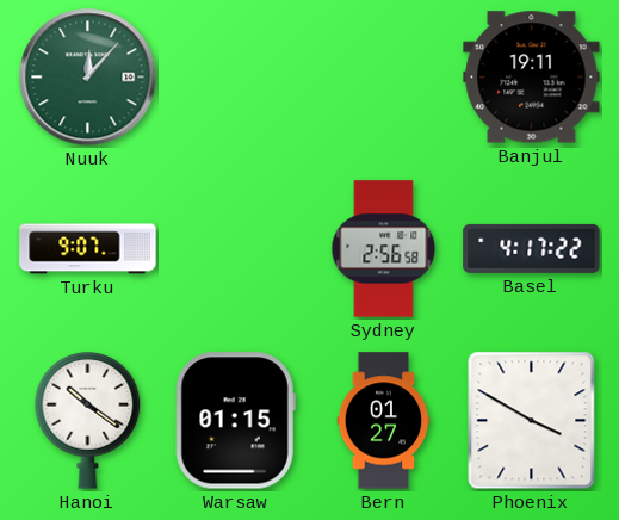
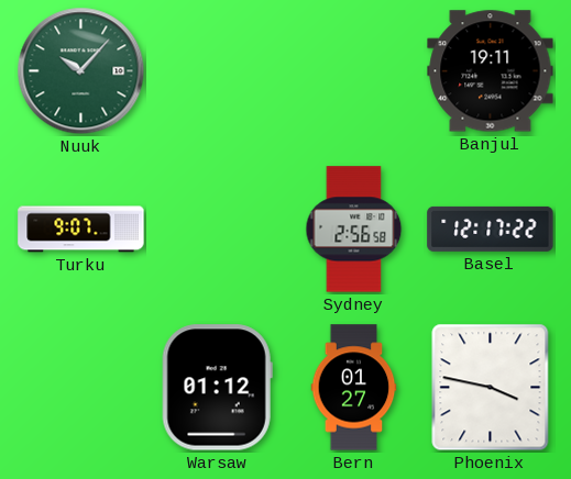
Nuuk: 12:07 -> 10:07 (81, 71)
Basel: 4:17 -> 12:17 (491, 229)
Hanoi: 10:21 -> none (88, 421)
Warsaw: 01:15 -> 01:12 (217, 388)
Phoenix: 3:50 -> 3:47 (491, 388)
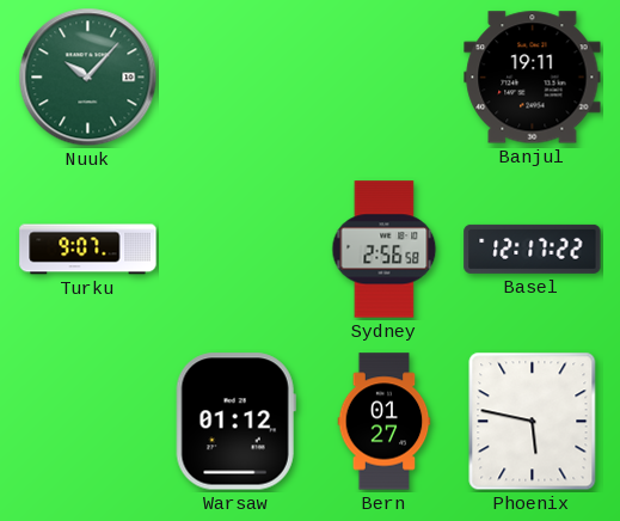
Phoenix: 3:47 -> 5:47 (533, 422)
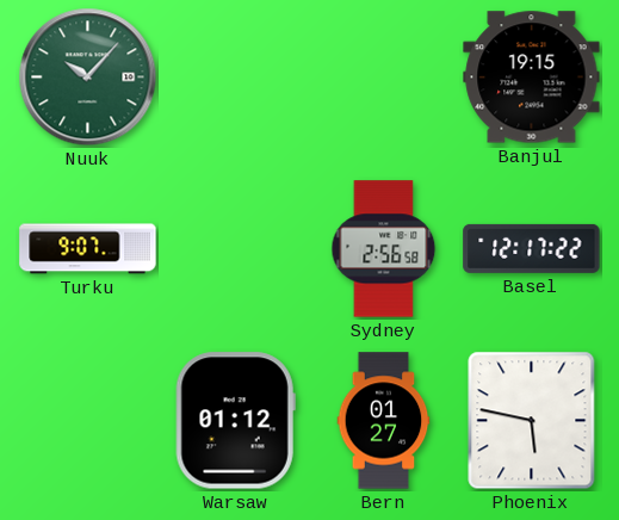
Banjul: 19:11 -> 19:15 (532, 78)
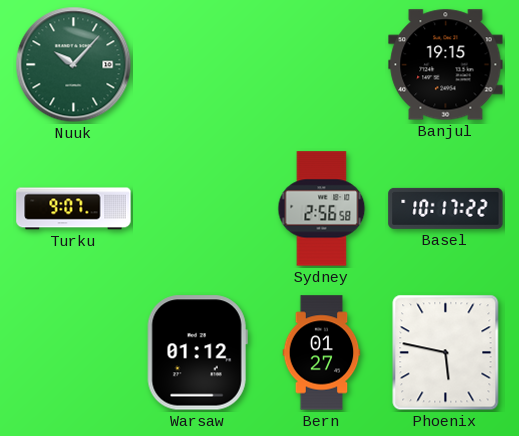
Basel: 12:17 -> 10:17 (446, 208)
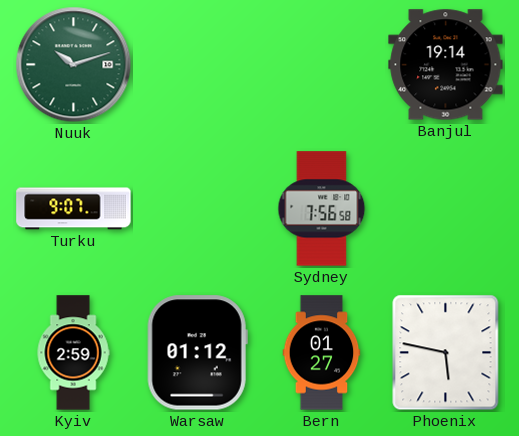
Nuuk: 10:07 -> 10:12 (74, 65)
Banjul: 19:15 -> 19:14 (446, 65)
Sydney: 2:56 -> 7:56 (322, 209)
Basel: 10:17 -> none (446, 208)
Kyiv: none -> 2:59 (73, 353)
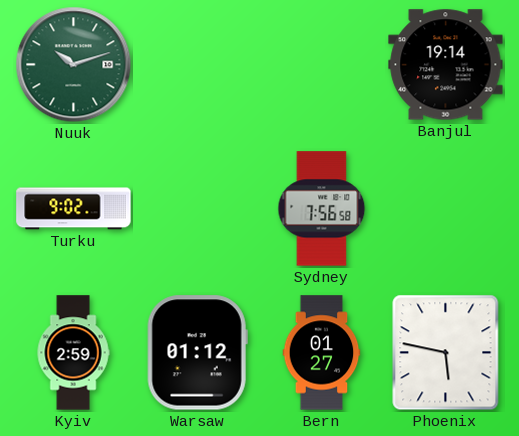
Turku: 9:07 -> 9:02 (74, 209)
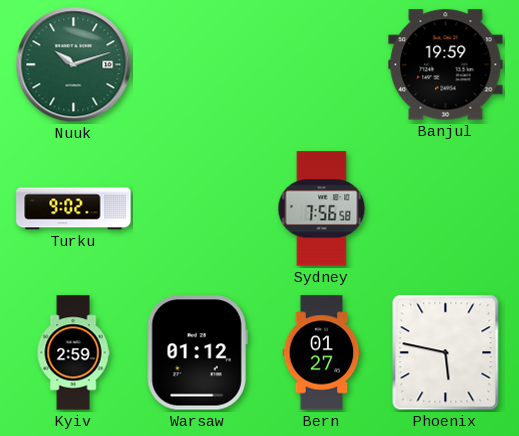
Banjul: 19:14 -> 19:59 (446, 65)
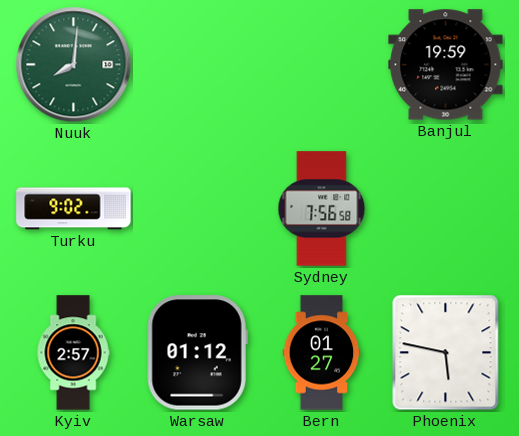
Nuuk: 10:12 -> 8:01 (74, 65)
Kyiv: 2:59 -> 2:57 (73, 353)
